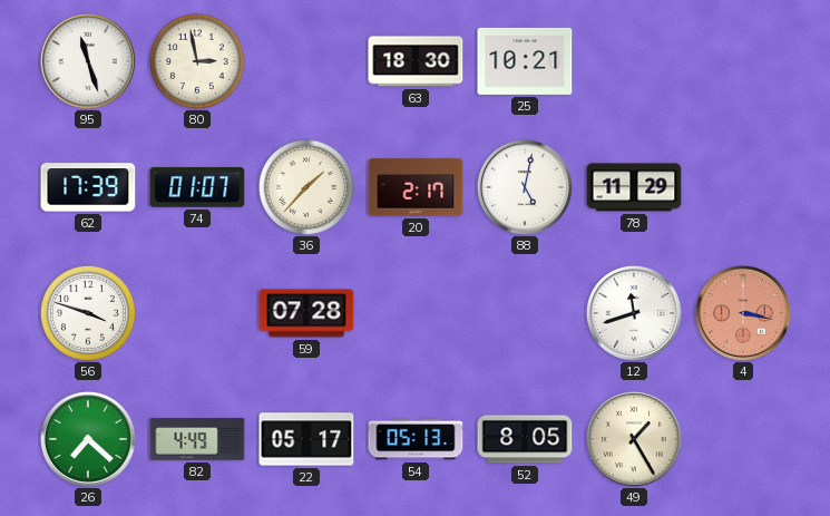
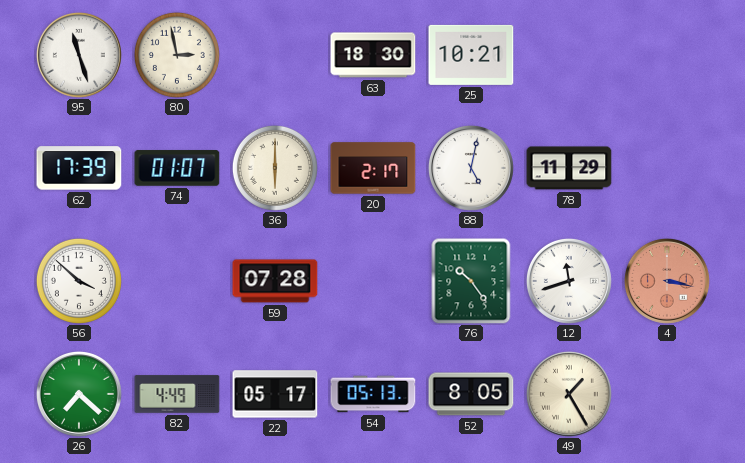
36: 1:37 -> 6:00 (275, 168)
56: 3:48 -> 3:52 (79, 281)
76: none -> 10:24 (471, 281)
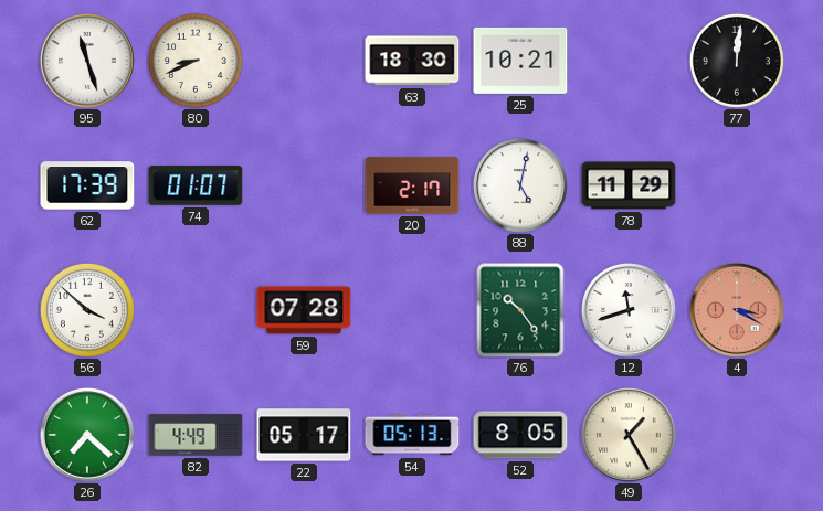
80: 2:58 -> 8:41 (196, 61)
77: none -> 12:01 (737, 61)
36: 6:00 -> none (275, 168)
4: 3:17 -> 3:20 (737, 310)
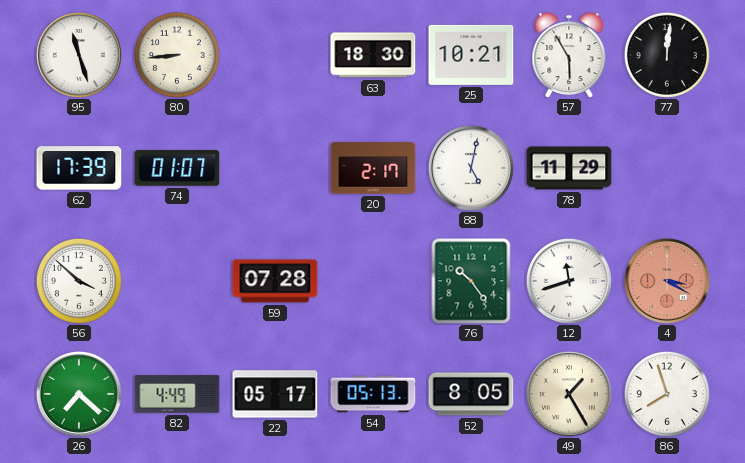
80: 8:41 -> 8:44 (177, 55)
57: none -> 5:55 (569, 55)
86: none -> 7:57 (667, 394)
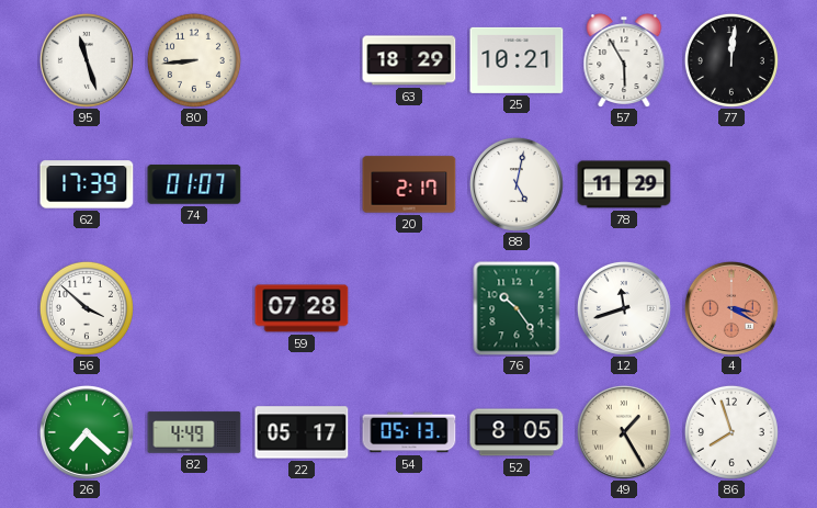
63: 18:30 -> 18:29 (409, 60)
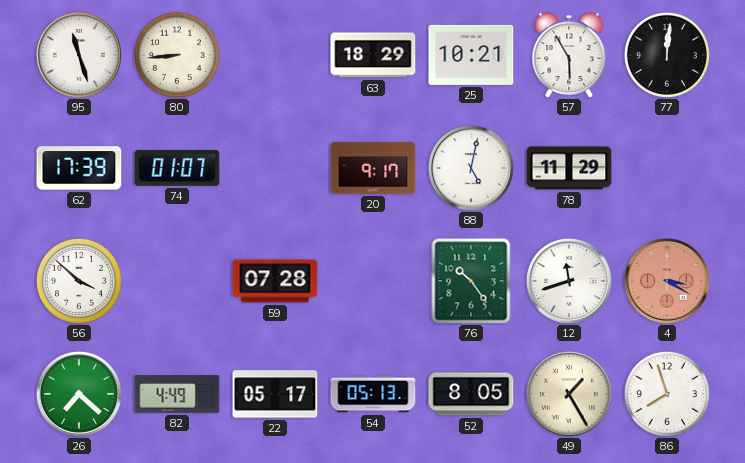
20: 2:17 -> 9:17 (373, 168)
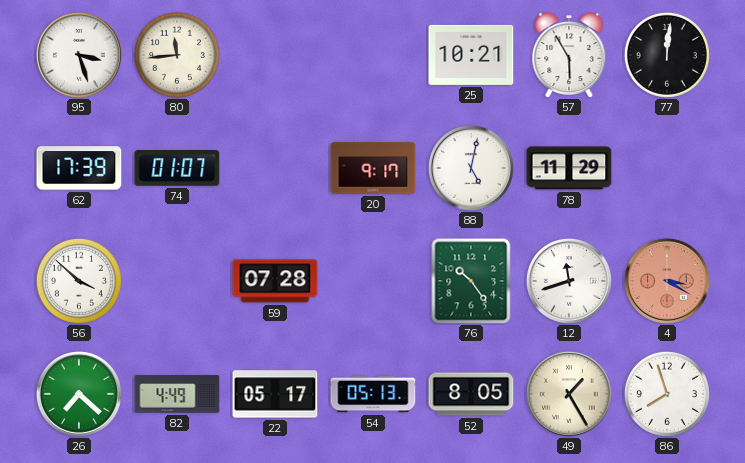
95: 11:27 -> 3:27 (79, 55)
80: 8:44 -> 11:44 (177, 55)
63: 18:29 -> none (373, 55)
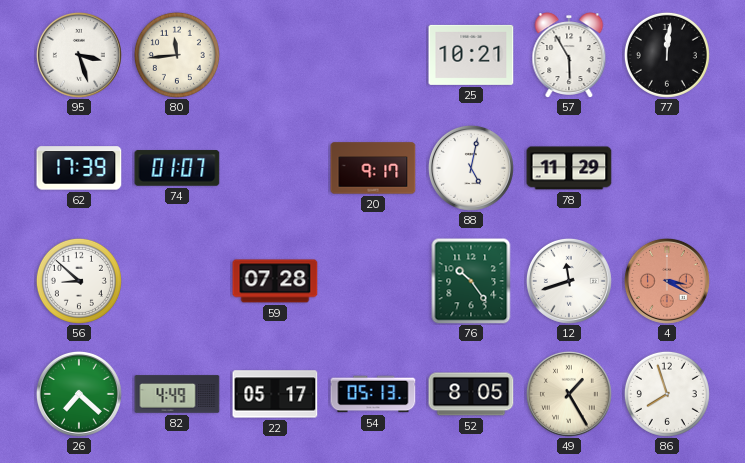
56: 3:52 -> 8:52 (79, 281)
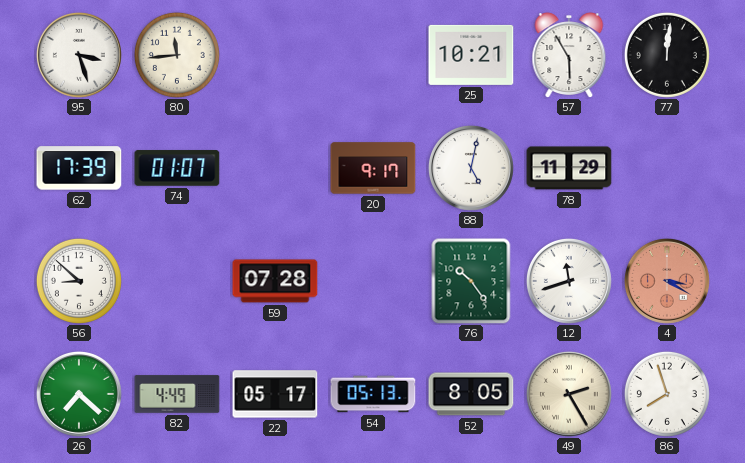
49: 1:25 -> 2:25 (569, 394)
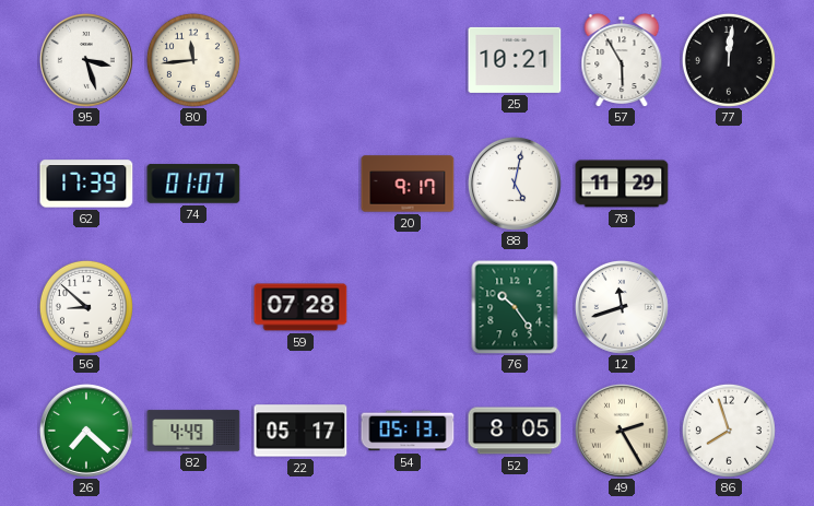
4: 3:20 -> none (667, 281)
